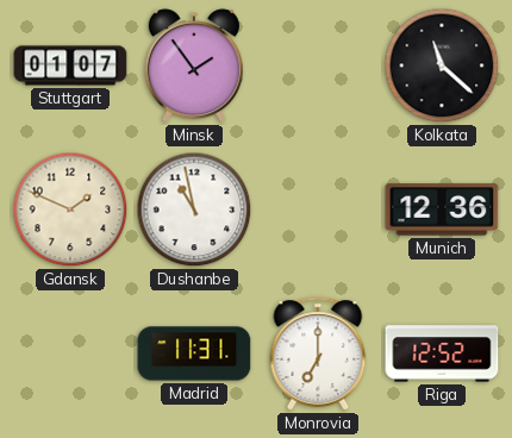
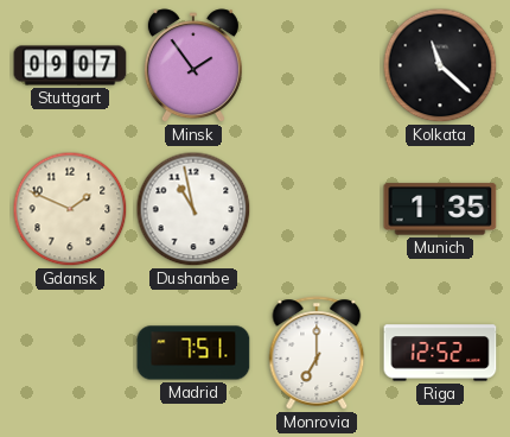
Stuttgart: 01:07 -> 09:07 (70, 65)
Munich: 12:36 -> 1:35 (440, 209)
Madrid: 11:31 -> 7:51 (193, 353)
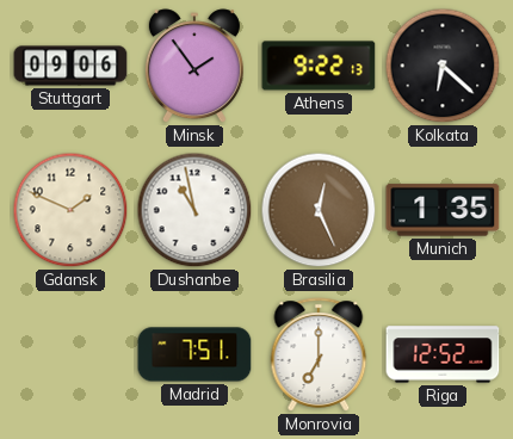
Stuttgart: 09:07 -> 09:06 (70, 66)
Athens: none -> 9:22 (319, 66)
Kolkata: 11:22 -> 6:22 (443, 66)
Brasilia: none -> 12:26 (319, 210)
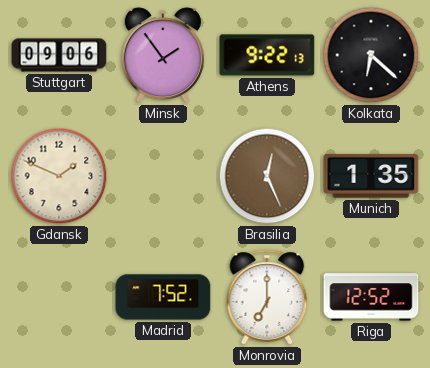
Dushanbe: 10:58 -> none (194, 210)
Madrid: 7:51 -> 7:52 (163, 297)
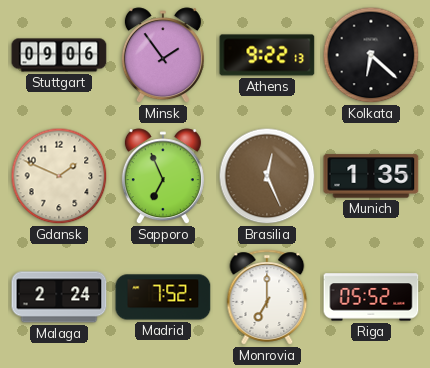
Sapporo: none -> 6:56 (163, 177)
Malaga: none -> 2:24 (59, 297)
Riga: 12:52 -> 05:52 (371, 297)
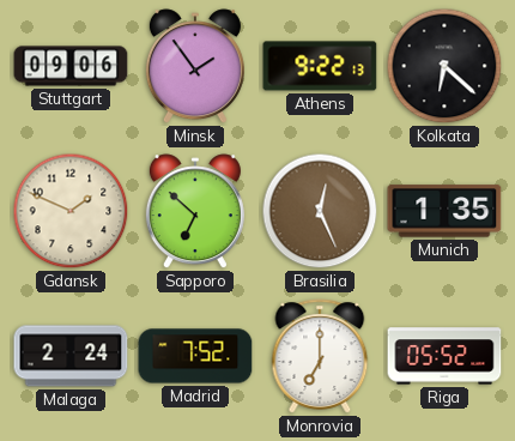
Sapporo: 6:56 -> 6:52 (195, 212)
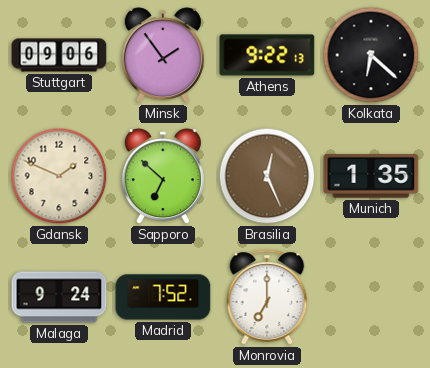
Malaga: 2:24 -> 9:24 (59, 297)
Riga: 05:52 -> none (444, 356)
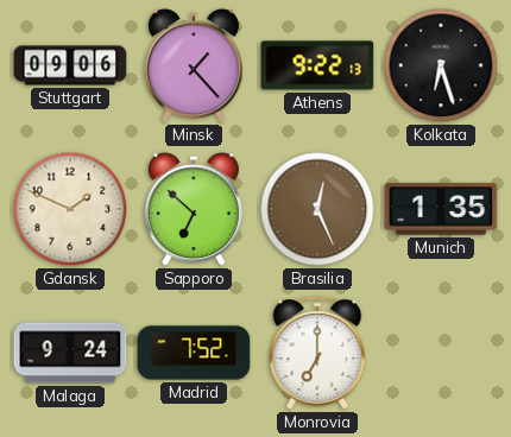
Minsk: 1:54 -> 1:23 (194, 66)
Kolkata: 6:22 -> 6:27 (441, 65)
